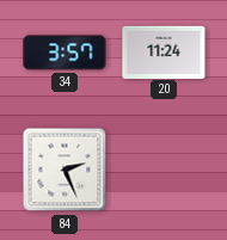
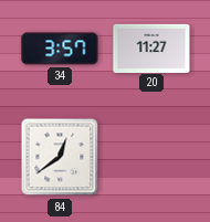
20: 11:24 -> 11:27 (151, 47)
84: 2:26 -> 12:39 (60, 157)
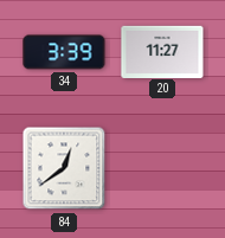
34: 3:57 -> 3:39 (64, 52)
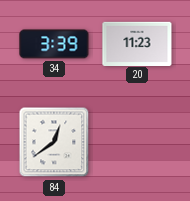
20: 11:27 -> 11:23 (137, 43)
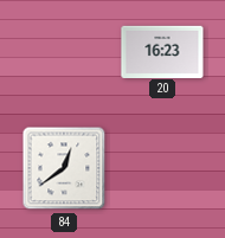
34: 3:39 -> none (54, 44)
20: 11:23 -> 16:23 (162, 51)
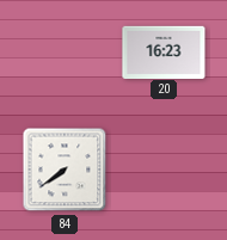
84: 12:39 -> 7:39 (65, 170)
